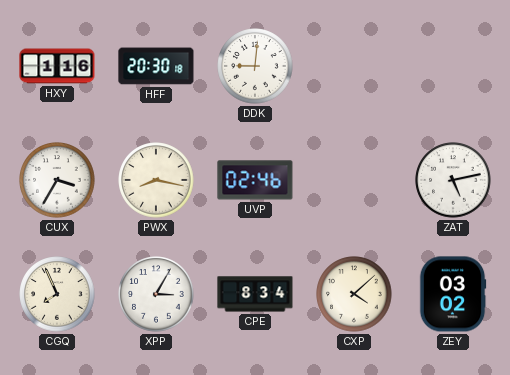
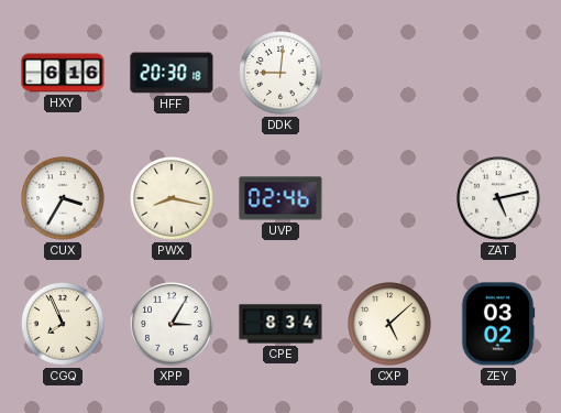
HXY: 1:16 -> 6:16 (63, 73)
CXP: 4:08 -> 5:08 (389, 324)
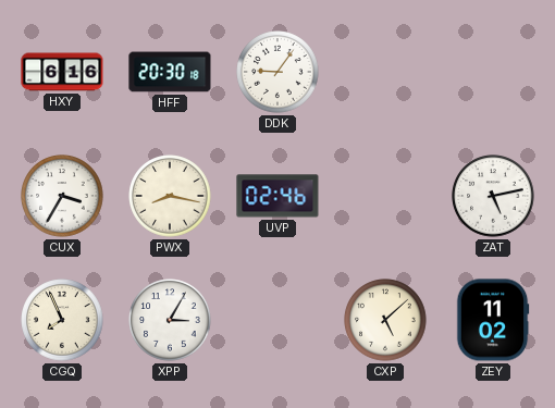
DDK: 9:01 -> 9:06 (277, 72)
CPE: 8:34 -> none (280, 324)
ZEY: 03:02 -> 11:02 (493, 320)
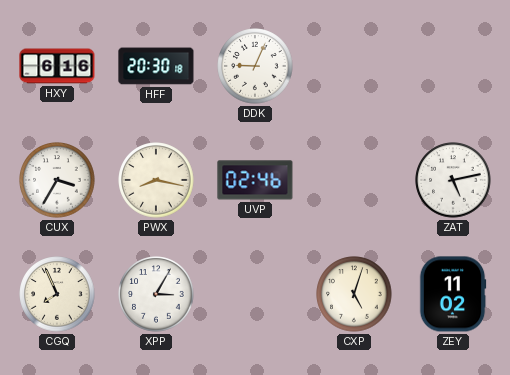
DDK: 9:06 -> 9:04 (255, 66)
CXP: 5:08 -> 5:03 (354, 294)
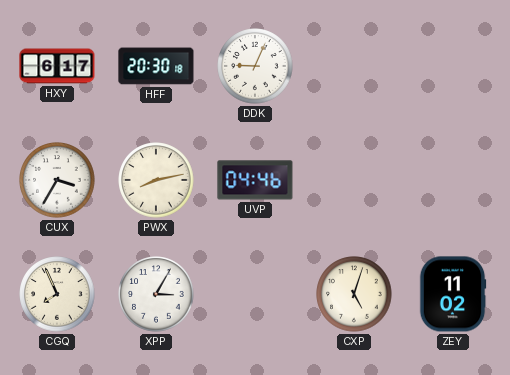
HXY: 6:16 -> 6:17 (57, 66)
PWX: 8:17 -> 8:13 (156, 180)
UVP: 02:46 -> 04:46 (255, 180)
ZAT: 5:13 -> none (453, 180)
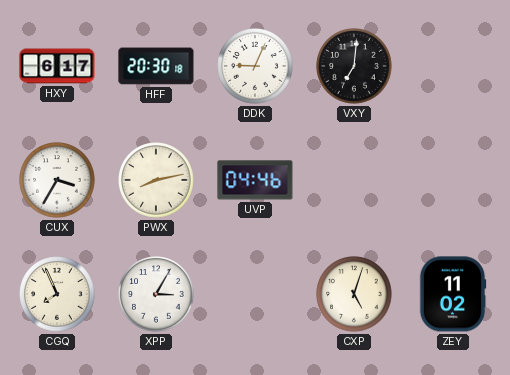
VXY: none -> 7:01 (354, 66)
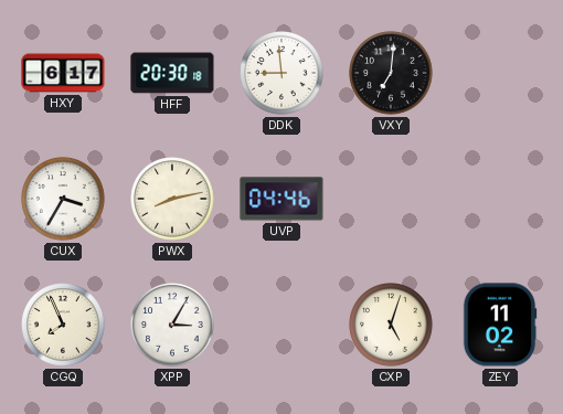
DDK: 9:04 -> 8:59 (281, 73)
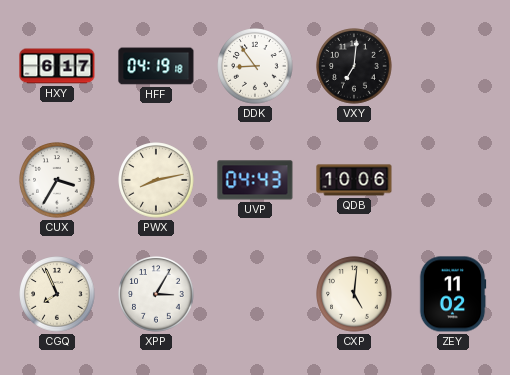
HFF: 20:30 -> 04:19 (156, 66)
DDK: 8:59 -> 8:54 (255, 66)
UVP: 04:46 -> 04:43 (255, 180)
QDB: none -> 10:06 (354, 180)
CXP: 5:03 -> 5:01 (354, 294)
